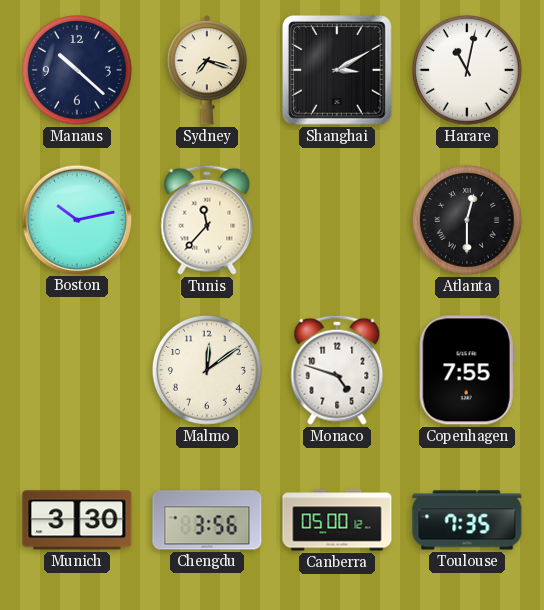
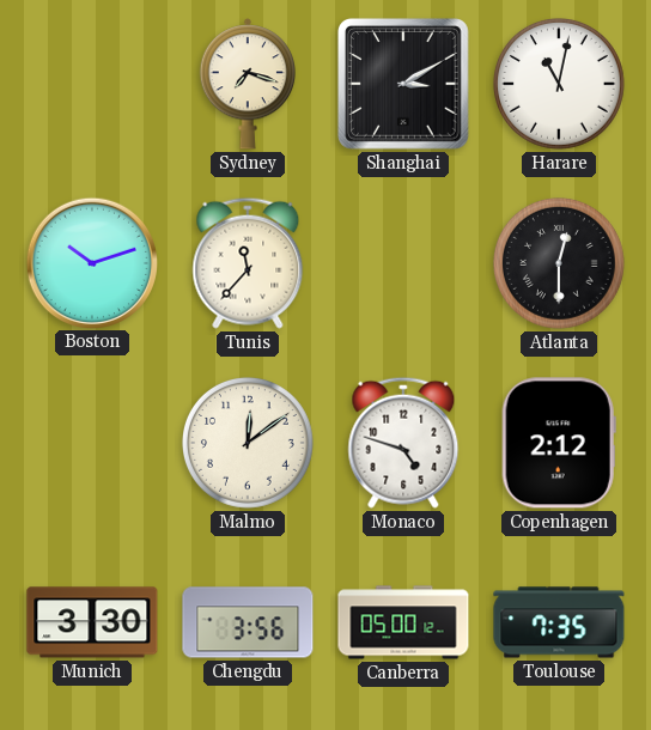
Manaus: 10:22 -> none (77, 70)
Boston: 10:13 -> 10:12 (91, 262)
Copenhagen: 7:55 -> 2:12 (559, 443)
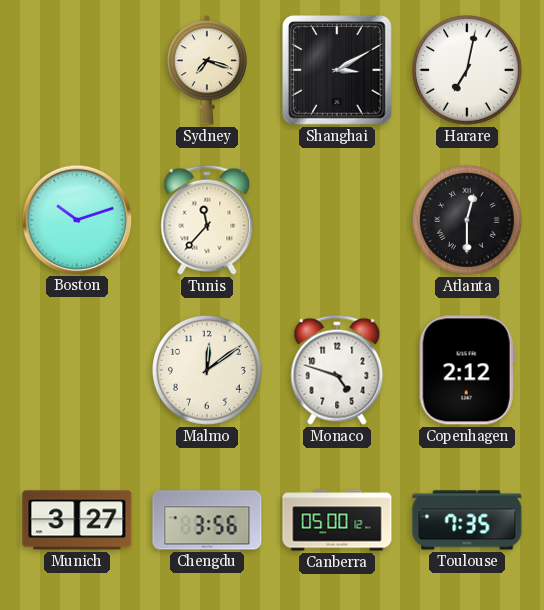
Harare: 11:02 -> 7:02 (467, 70)
Munich: 3:30 -> 3:27 (77, 520)
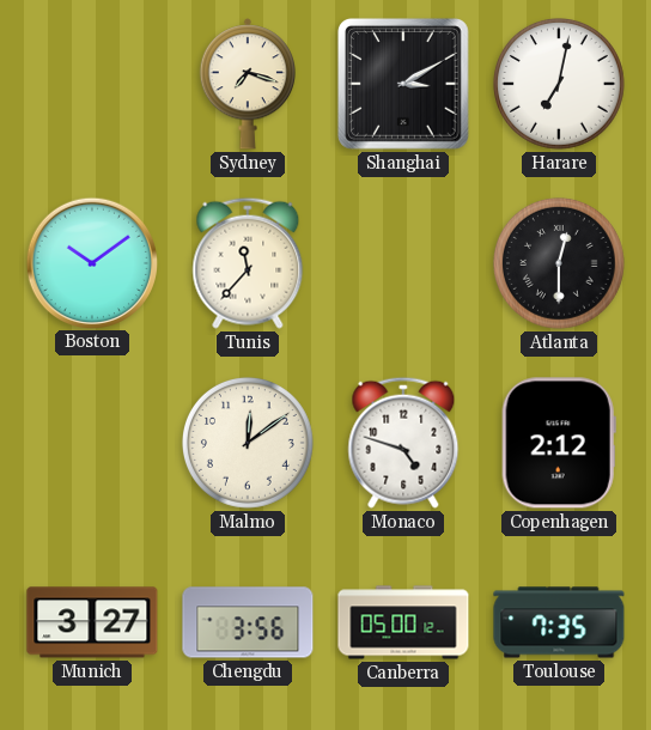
Boston: 10:12 -> 10:09 (91, 262)
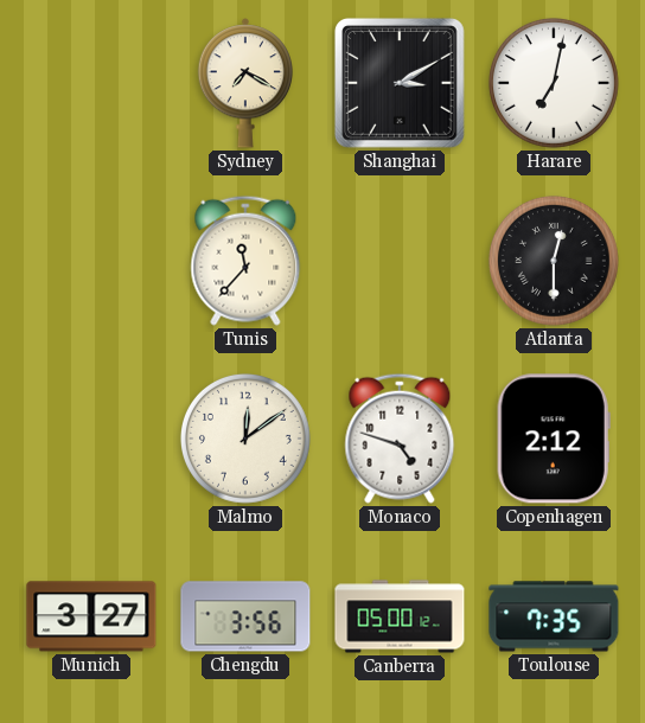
Sydney: 7:18 -> 7:20 (244, 83)
Boston: 10:09 -> none (91, 262)
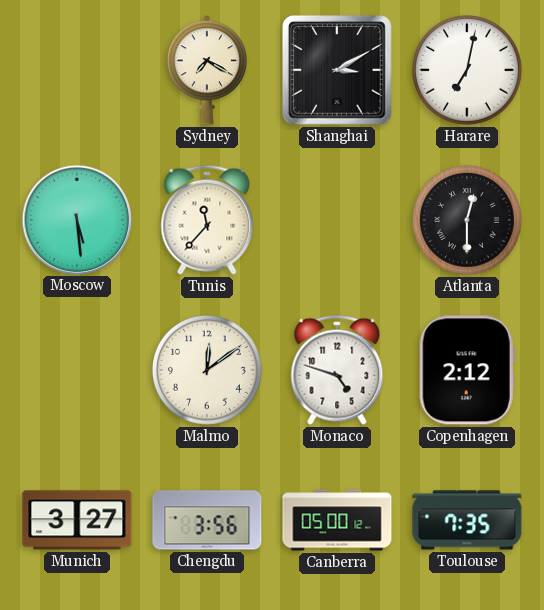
Moscow: none -> 5:29 (76, 219)
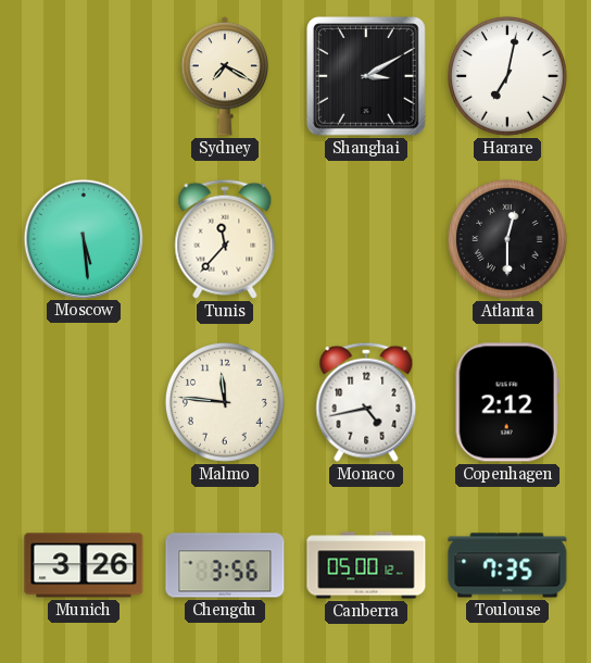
Malmo: 12:09 -> 11:46 (225, 402)
Monaco: 4:48 -> 4:43 (366, 402)
Munich: 3:27 -> 3:26 (84, 565)
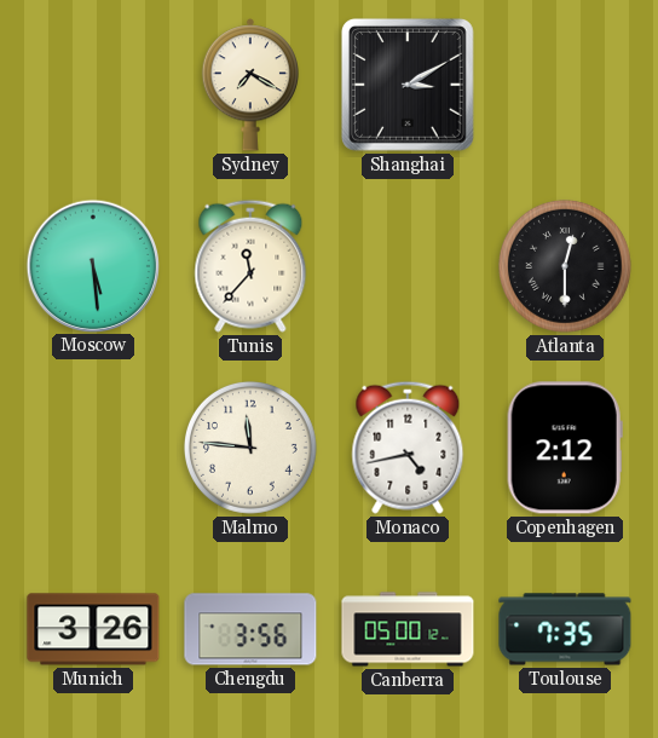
Harare: 7:02 -> none (507, 76)
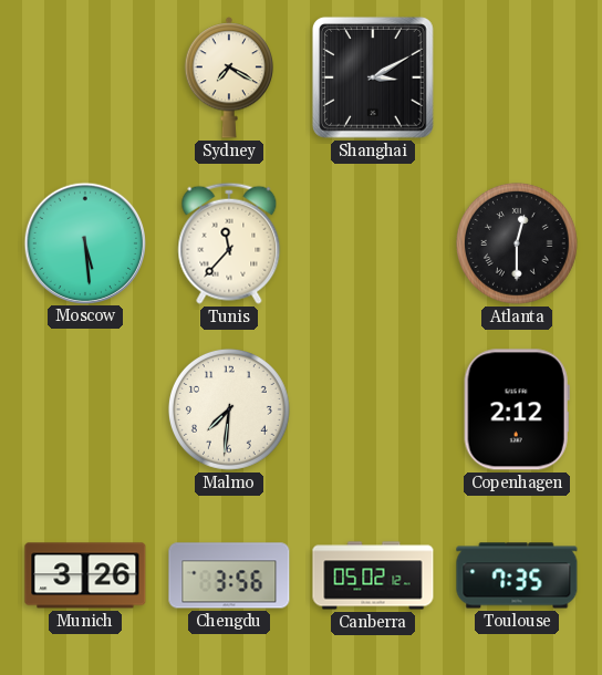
Malmo: 11:46 -> 7:31 (229, 409)
Monaco: 4:43 -> none (408, 448)
Canberra: 05:00 -> 05:02 (373, 575)
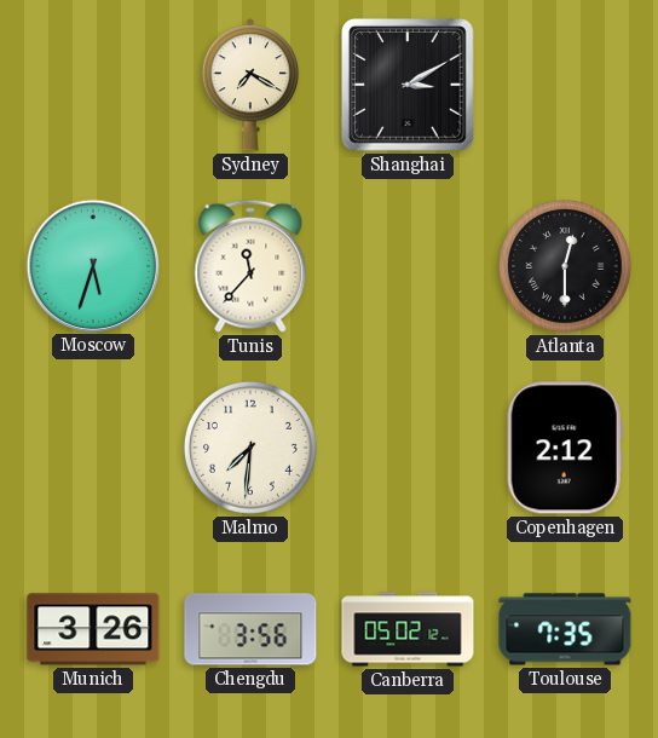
Moscow: 5:29 -> 5:33 (92, 265)
